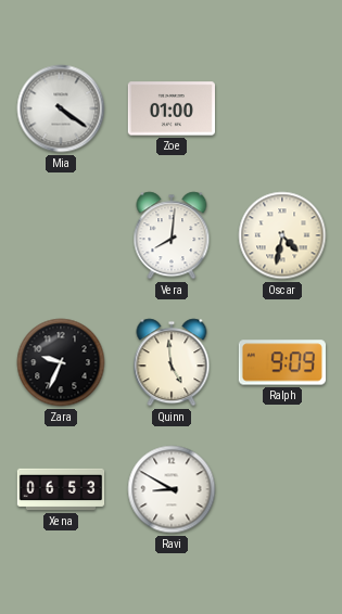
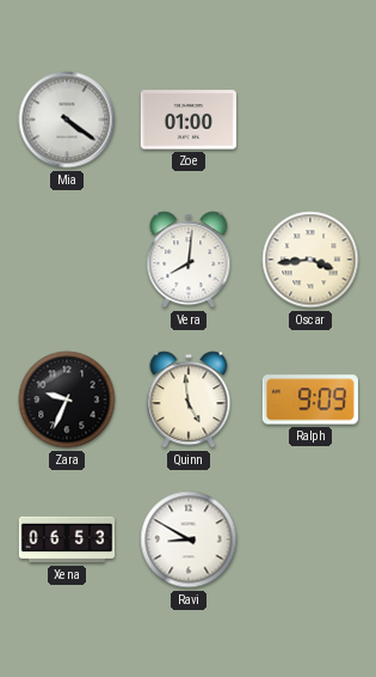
Oscar: 4:32 -> 3:44 (310, 260)
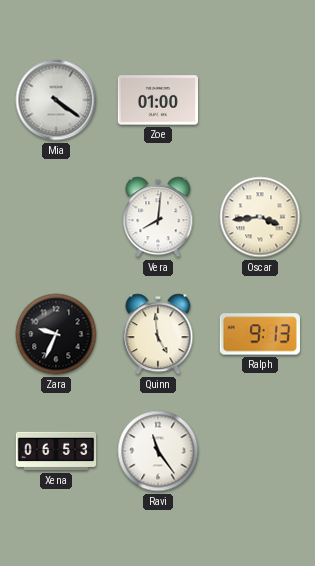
Ralph: 9:09 -> 9:13 (260, 334)
Ravi: 8:50 -> 11:24 (158, 451)
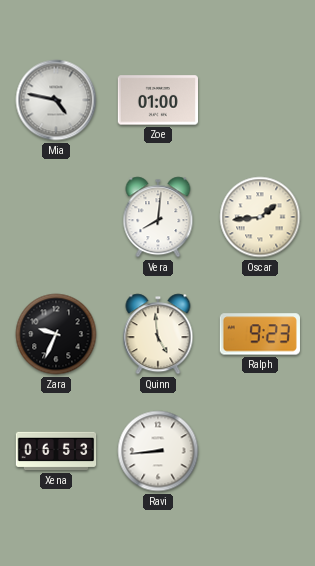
Mia: 4:21 -> 4:47 (56, 100)
Oscar: 3:44 -> 1:44 (260, 217)
Ralph: 9:13 -> 9:23 (260, 334)
Ravi: 11:24 -> 8:44 (158, 451)
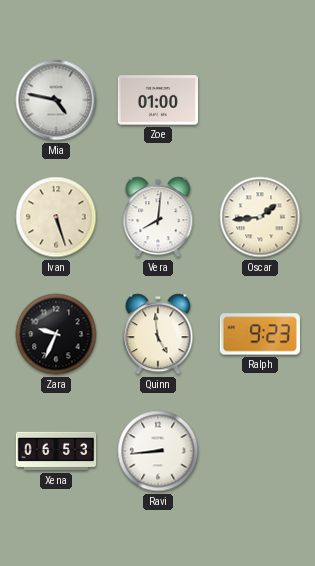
Ivan: none -> 5:27 (56, 217)
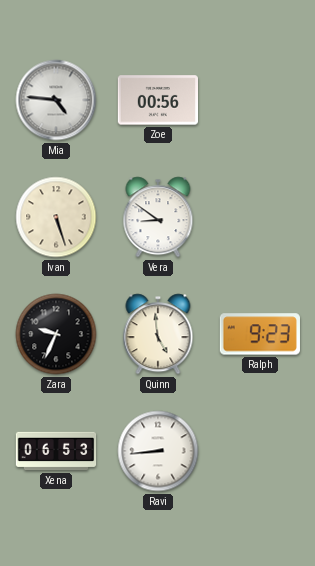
Mia: 4:47 -> 4:46 (56, 100)
Zoe: 01:00 -> 00:56 (157, 100)
Vera: 8:01 -> 8:51 (158, 217)
Oscar: 1:44 -> none (260, 217)
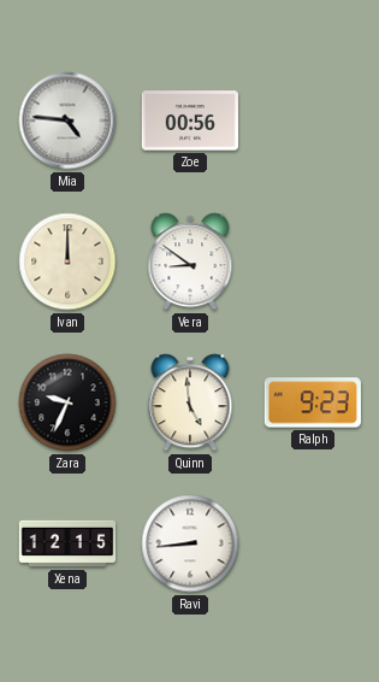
Ivan: 5:27 -> 12:00 (67, 261)
Xena: 06:53 -> 12:15 (67, 543)
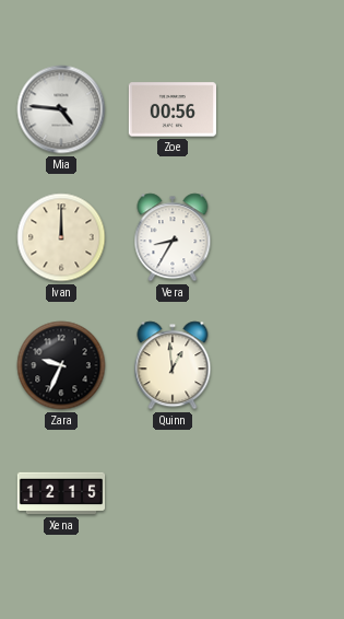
Vera: 8:51 -> 8:35 (173, 237)
Quinn: 4:59 -> 12:59 (173, 365)
Ralph: 9:23 -> none (313, 402)
Ravi: 8:44 -> none (190, 543)
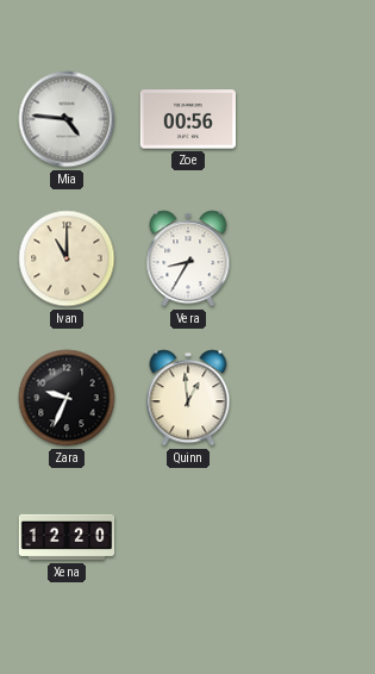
Ivan: 12:00 -> 11:00 (67, 258)
Xena: 12:15 -> 12:20 (67, 537)
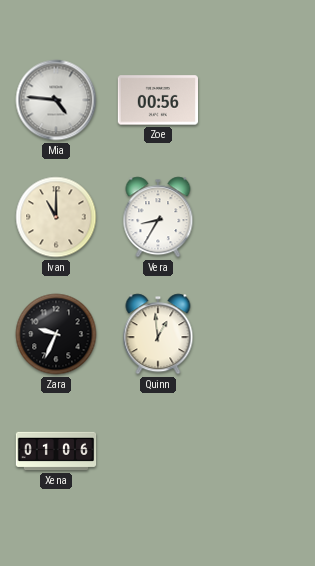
Xena: 12:20 -> 01:06 (56, 451)
